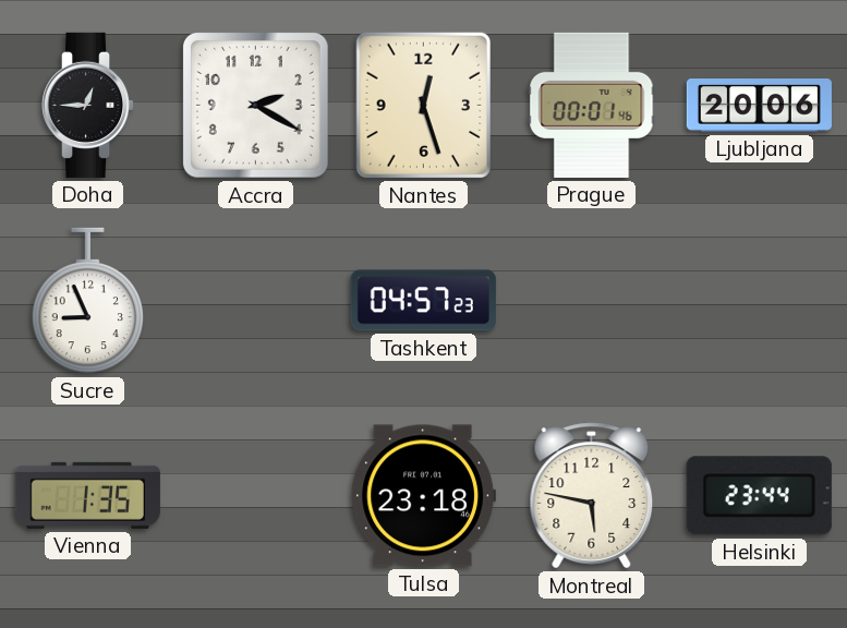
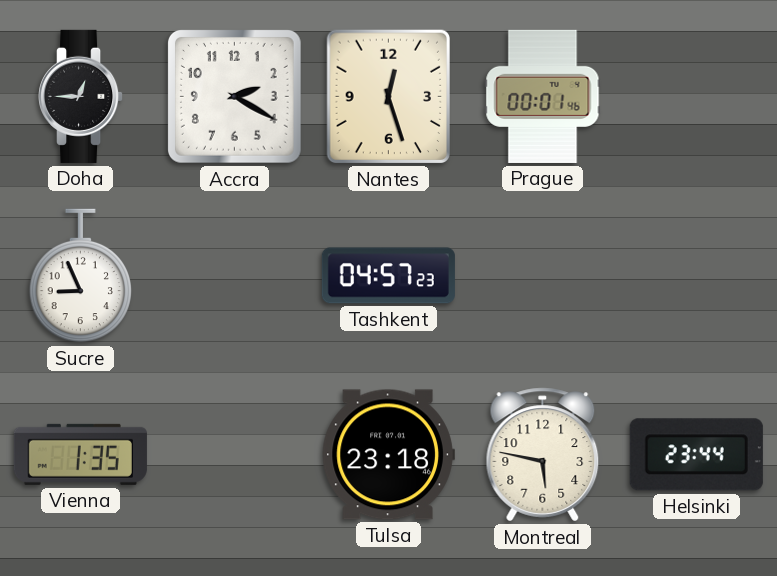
Ljubljana: 20:06 -> none (759, 106)
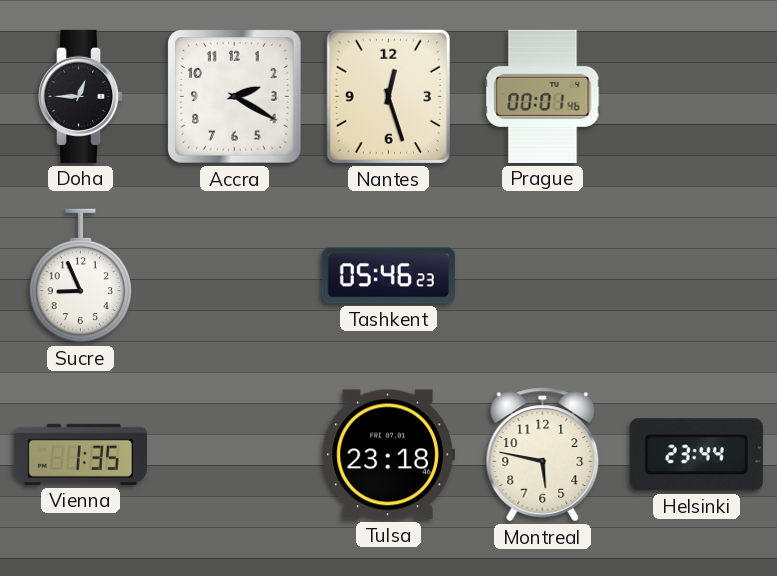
Tashkent: 04:57 -> 05:46 (388, 276)
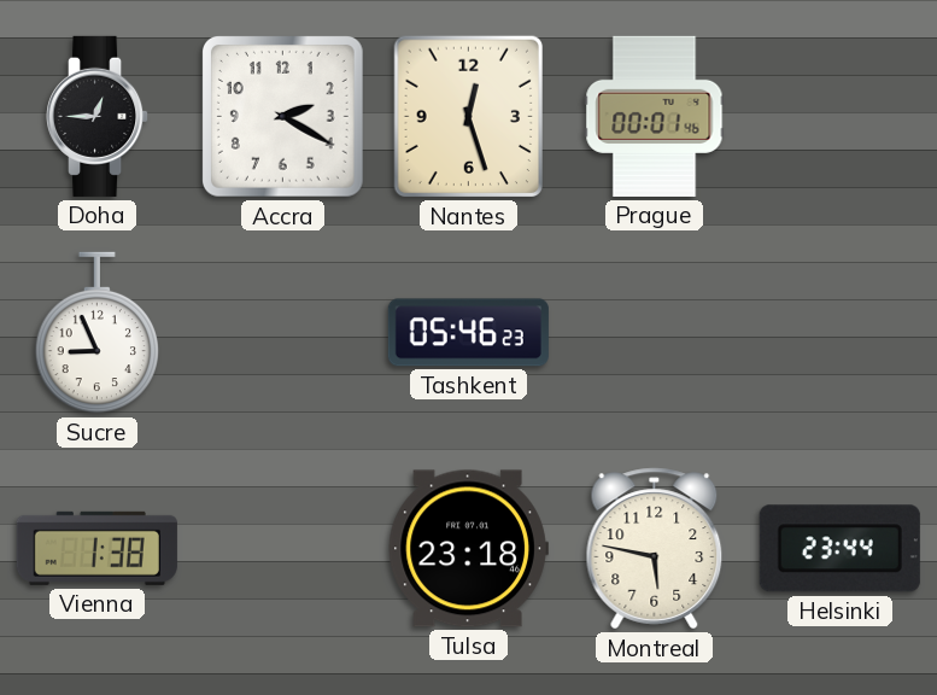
Vienna: 1:35 -> 1:38 (96, 548)
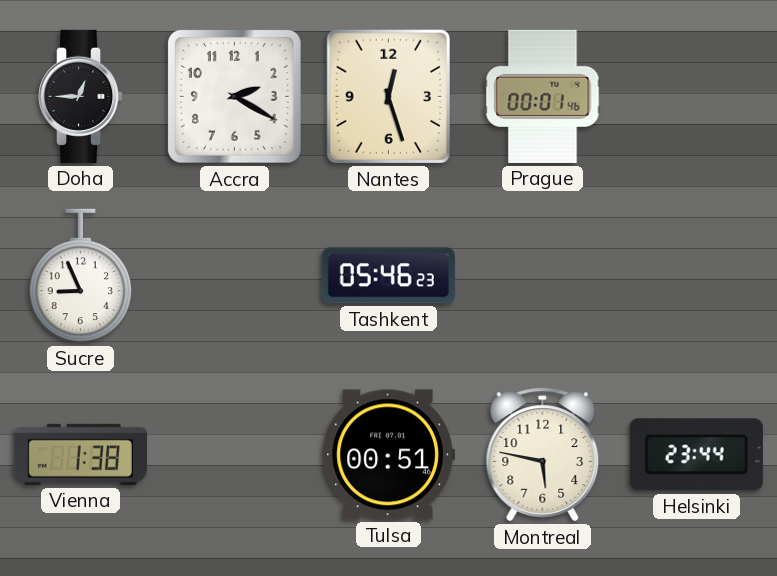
Tulsa: 23:18 -> 00:51 (388, 455)
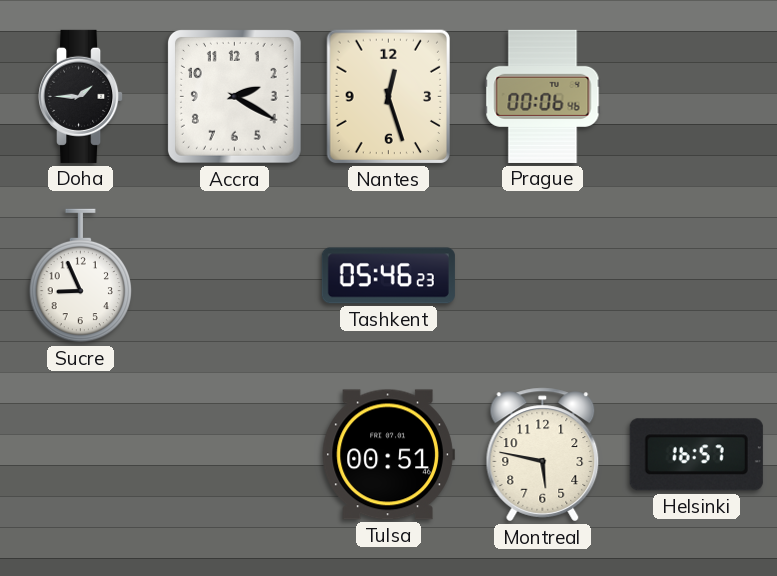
Doha: 12:45 -> 1:45 (82, 96)
Prague: 00:01 -> 00:06 (543, 96)
Vienna: 1:38 -> none (80, 454)
Helsinki: 23:44 -> 16:57 (696, 455)
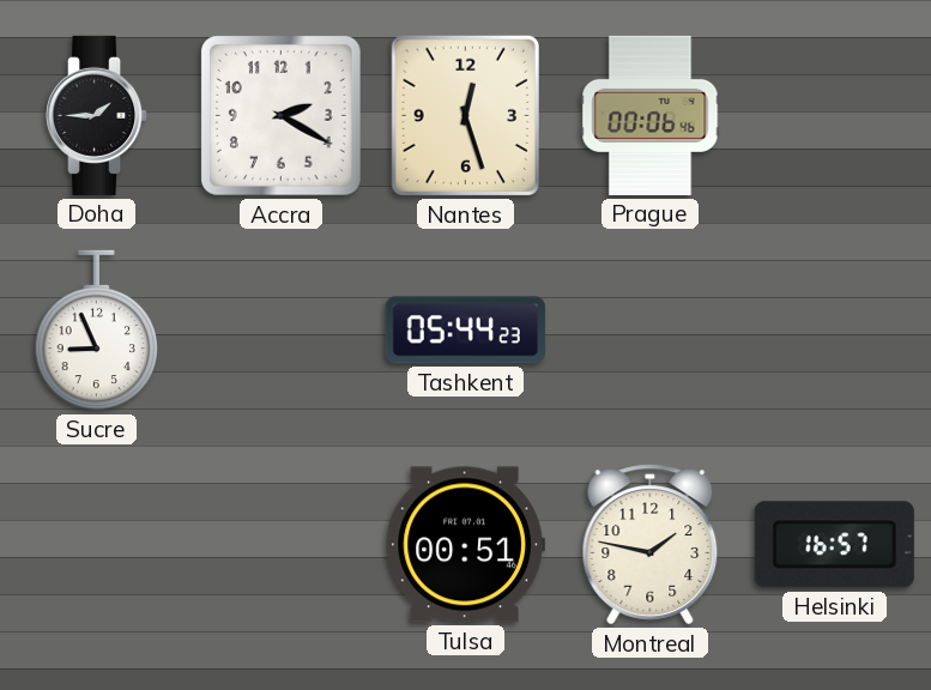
Tashkent: 05:46 -> 05:44 (465, 331)
Montreal: 5:47 -> 1:47 (651, 545)
